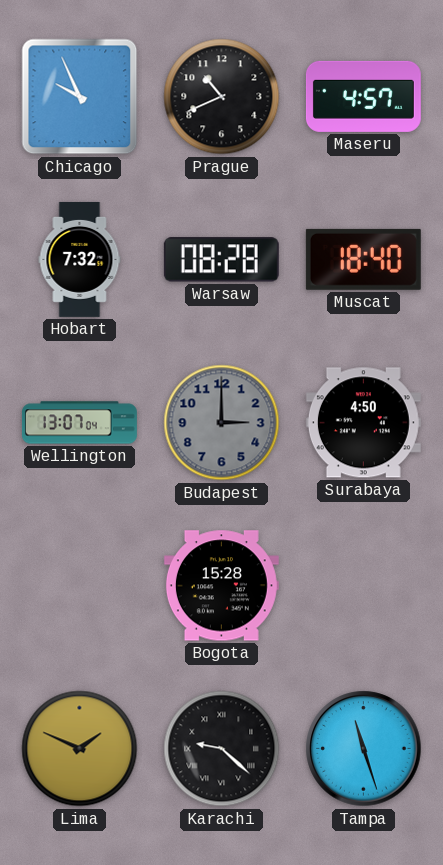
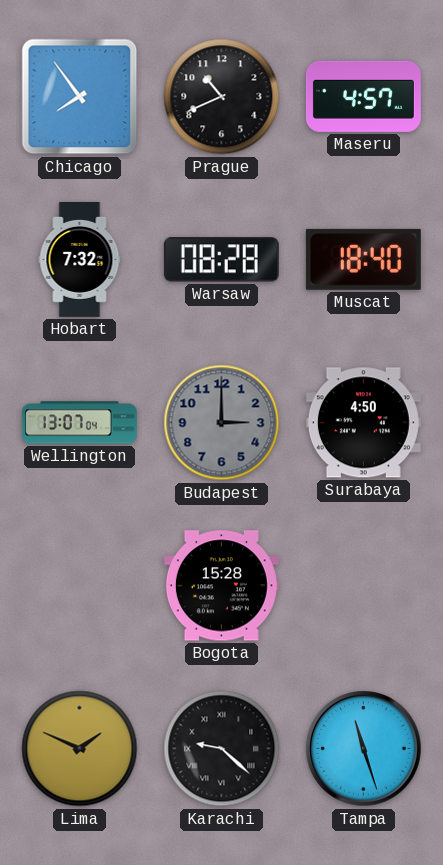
Chicago: 9:56 -> 7:54 (80, 97)
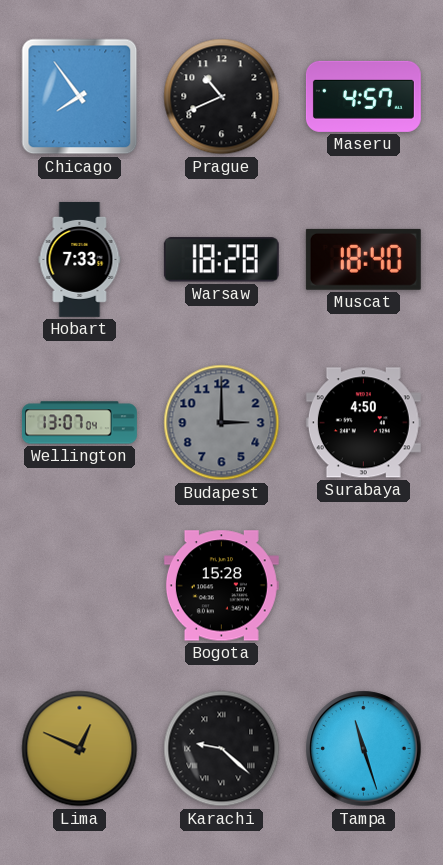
Hobart: 7:32 -> 7:33 (80, 259)
Warsaw: 08:28 -> 18:28 (221, 260)
Lima: 1:49 -> 12:49 (80, 749)
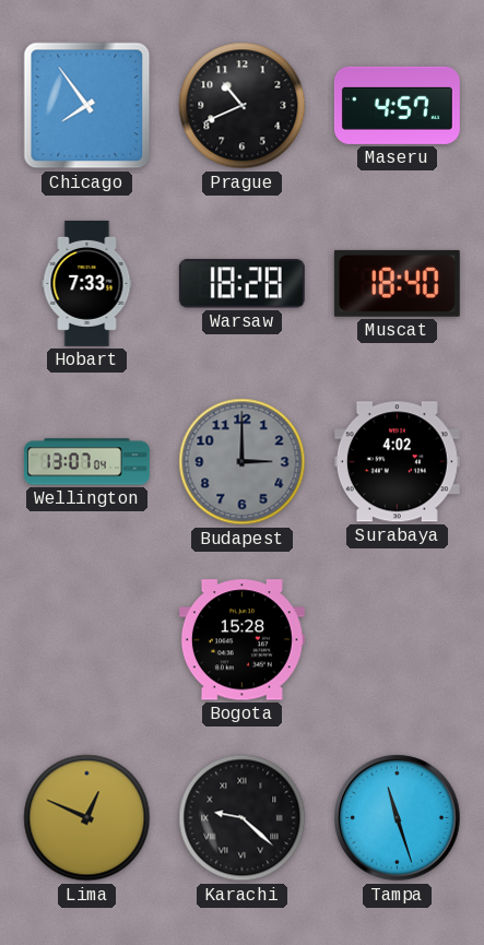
Surabaya: 4:50 -> 4:02 (397, 462)
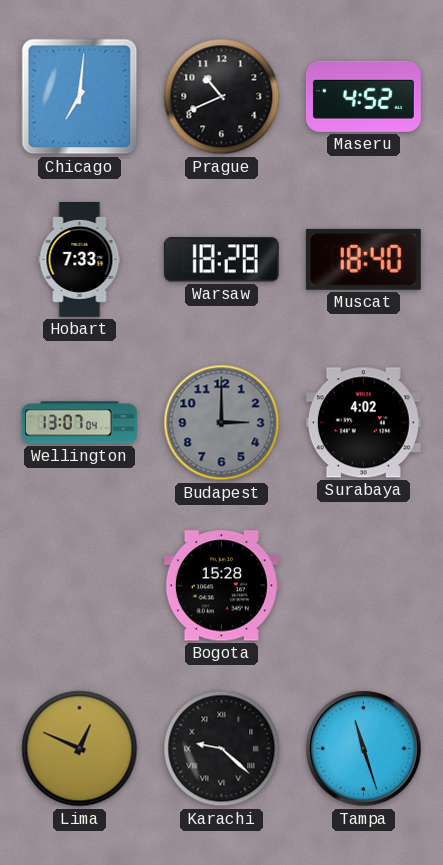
Chicago: 7:54 -> 7:01 (80, 97)
Maseru: 4:57 -> 4:52 (363, 96)
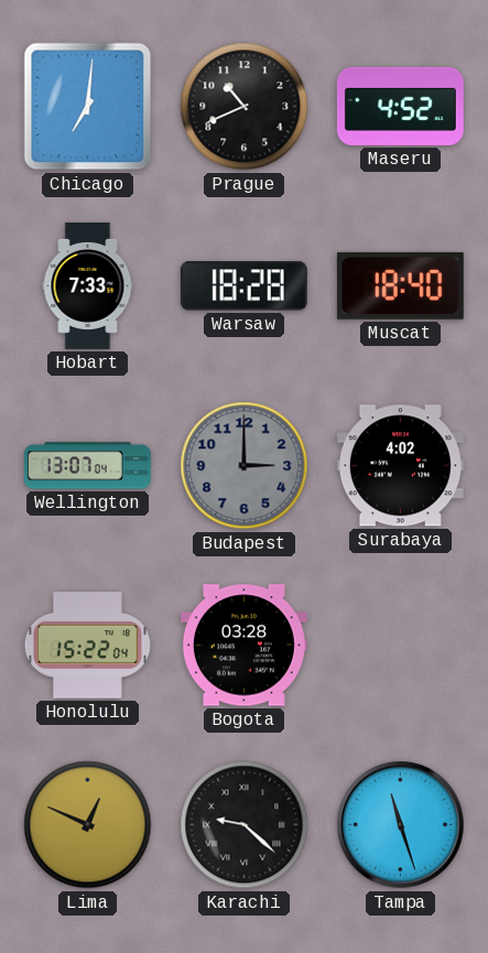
Honolulu: none -> 15:22 (87, 646)
Bogota: 15:28 -> 03:28 (243, 646)
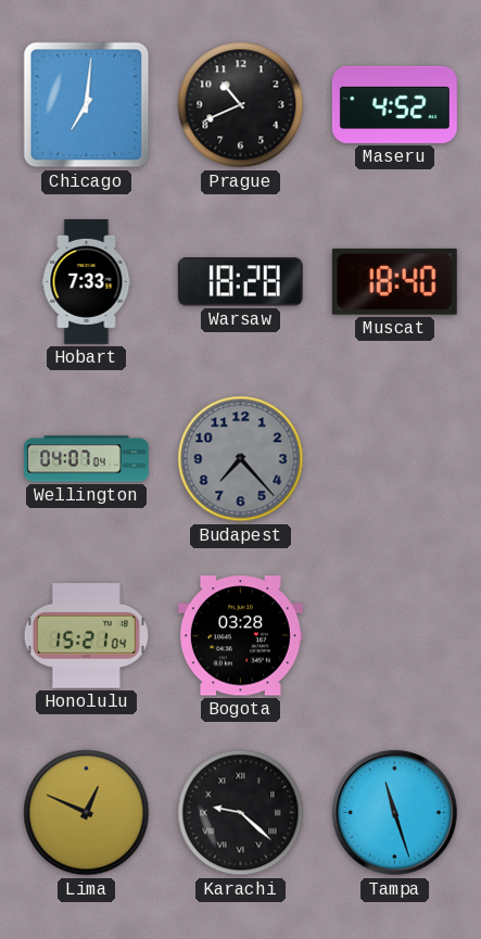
Wellington: 13:07 -> 04:07 (86, 459)
Budapest: 3:00 -> 7:23 (241, 459)
Surabaya: 4:02 -> none (400, 466)
Honolulu: 15:22 -> 15:21 (86, 636)
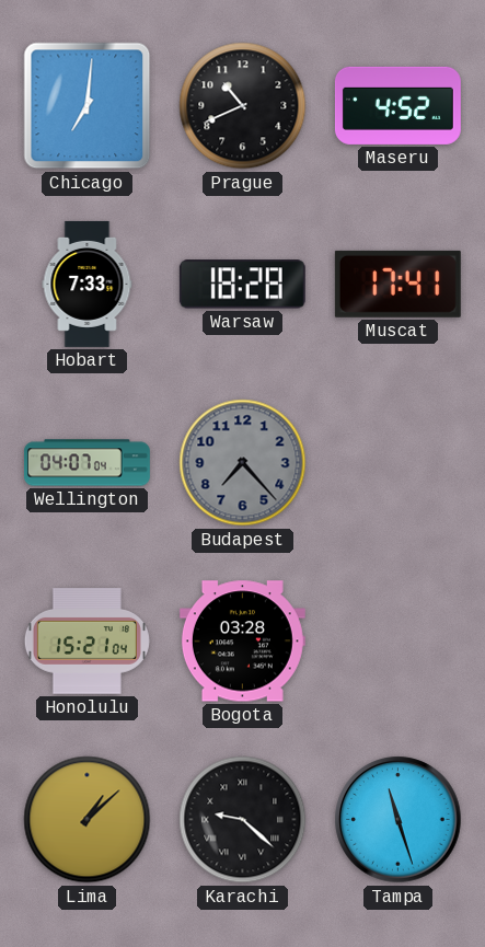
Muscat: 18:40 -> 17:41 (397, 284)
Lima: 12:49 -> 1:08 (88, 820)
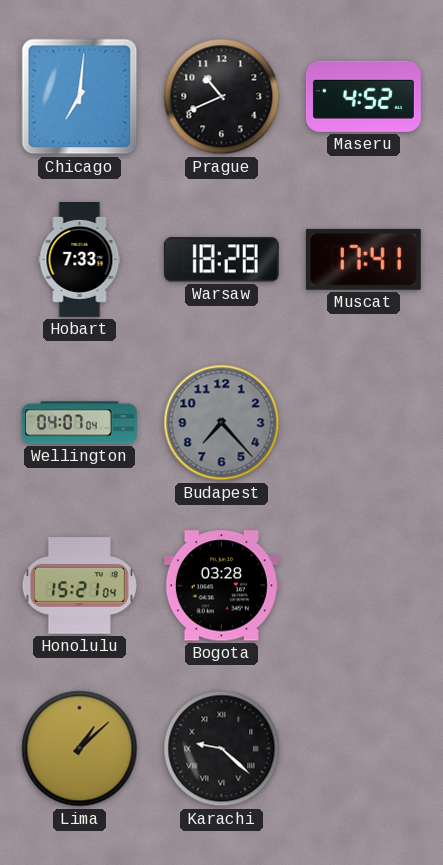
Tampa: 11:27 -> none (399, 820)
